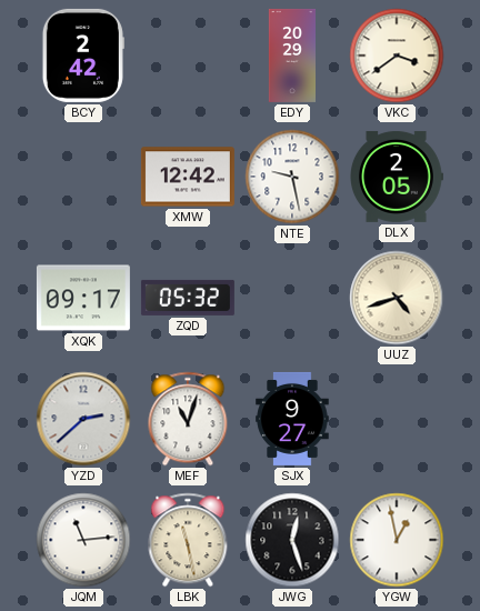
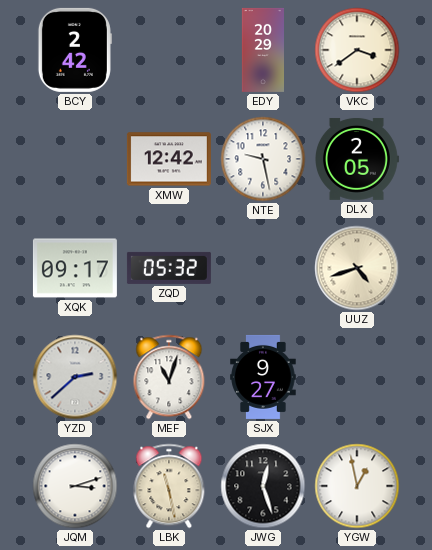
JQM: 11:14 -> 3:12 (75, 486)
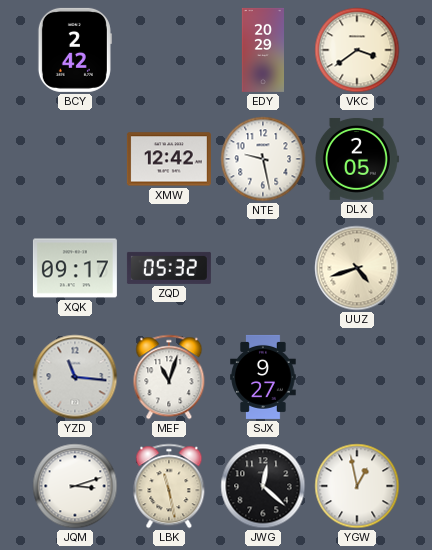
YZD: 2:38 -> 11:16 (75, 377)
JWG: 12:27 -> 12:22 (263, 486)
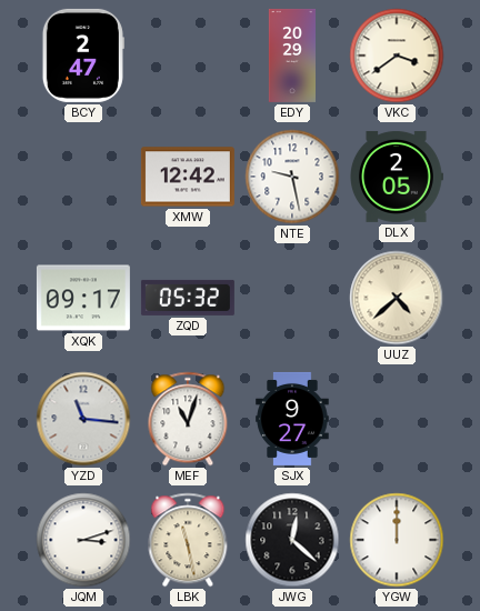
BCY: 2:42 -> 2:47 (83, 56)
UUZ: 4:42 -> 4:38 (397, 298)
YGW: 12:58 -> 12:00 (397, 540)
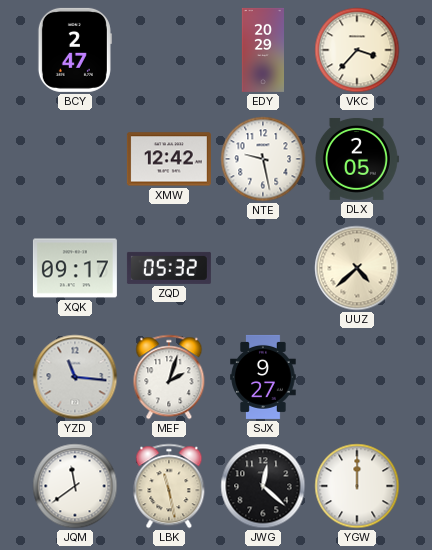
VKC: 3:39 -> 3:37 (357, 50)
MEF: 11:03 -> 2:03 (169, 377)
JQM: 3:12 -> 11:39 (75, 486)
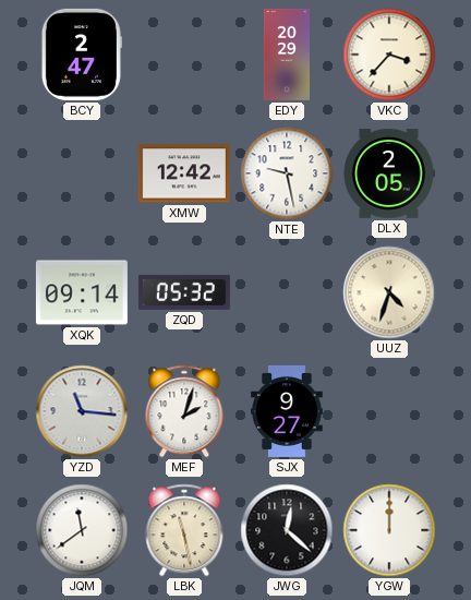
XQK: 09:17 -> 09:14 (82, 292)
UUZ: 4:38 -> 4:33 (389, 292)
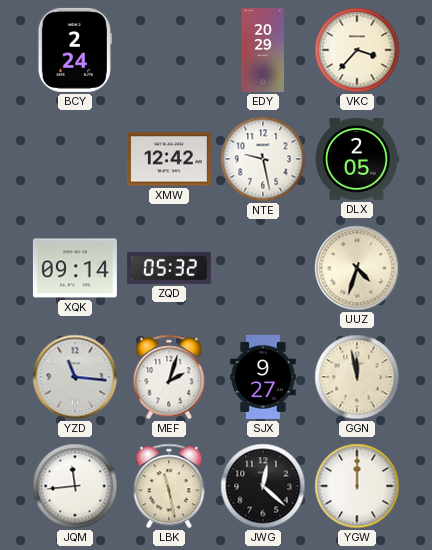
BCY: 2:47 -> 2:24 (75, 50)
GGN: none -> 11:58 (357, 377)
JQM: 11:39 -> 11:44 (75, 486)
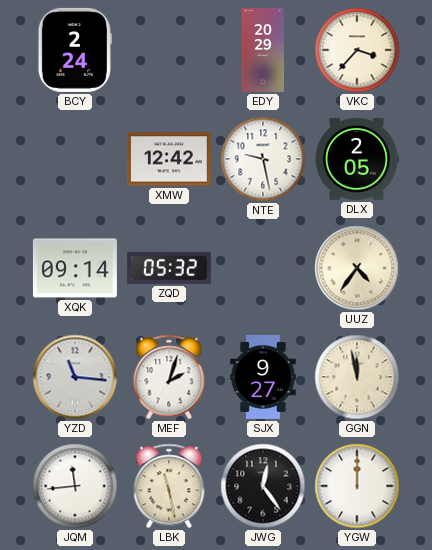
UUZ: 4:33 -> 4:36 (357, 268)
JWG: 12:22 -> 12:24 (263, 486)
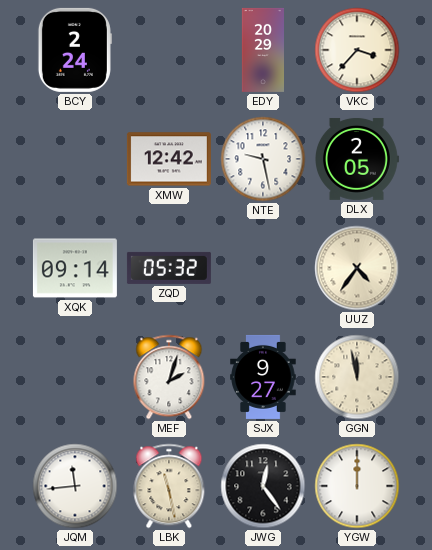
YZD: 11:16 -> none (75, 377)
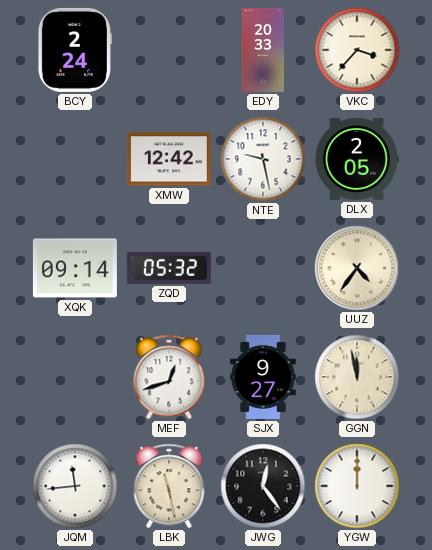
EDY: 20:29 -> 20:33 (262, 50)
MEF: 2:03 -> 12:42 (169, 377)
